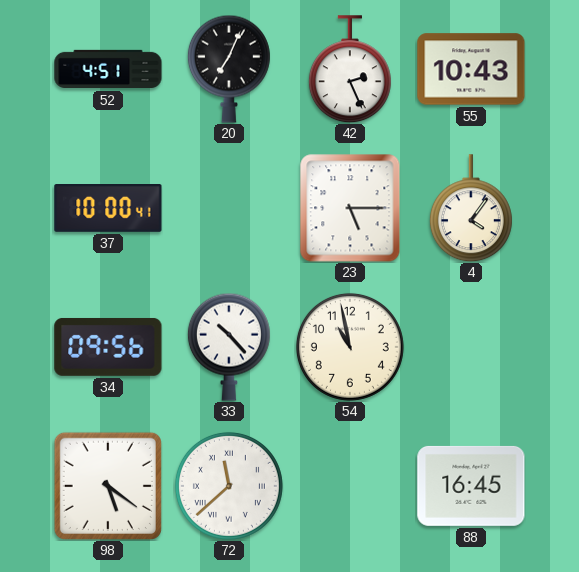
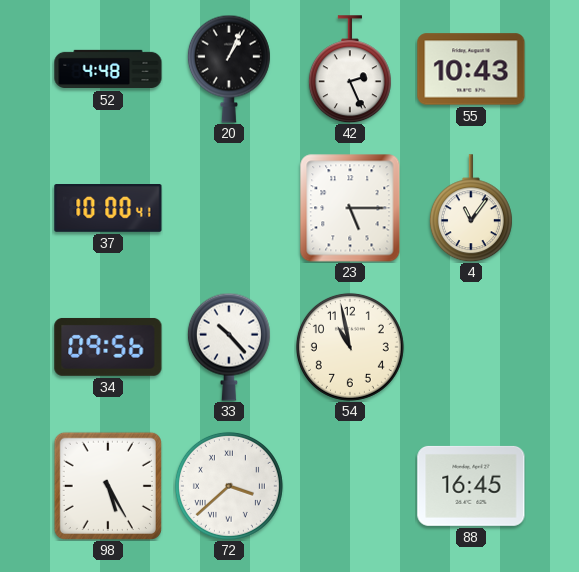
52: 4:51 -> 4:48 (108, 69)
20: 7:04 -> 1:04 (229, 69)
4: 4:06 -> 11:06 (471, 208)
98: 5:21 -> 5:25 (108, 486)
72: 11:38 -> 3:38 (229, 486)
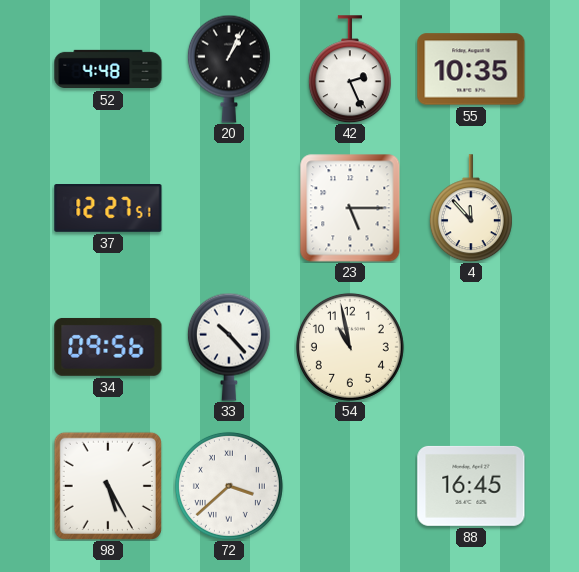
55: 10:43 -> 10:35 (471, 69)
37: 10:00 -> 12:27 (108, 209)
4: 11:06 -> 11:53 (471, 208)
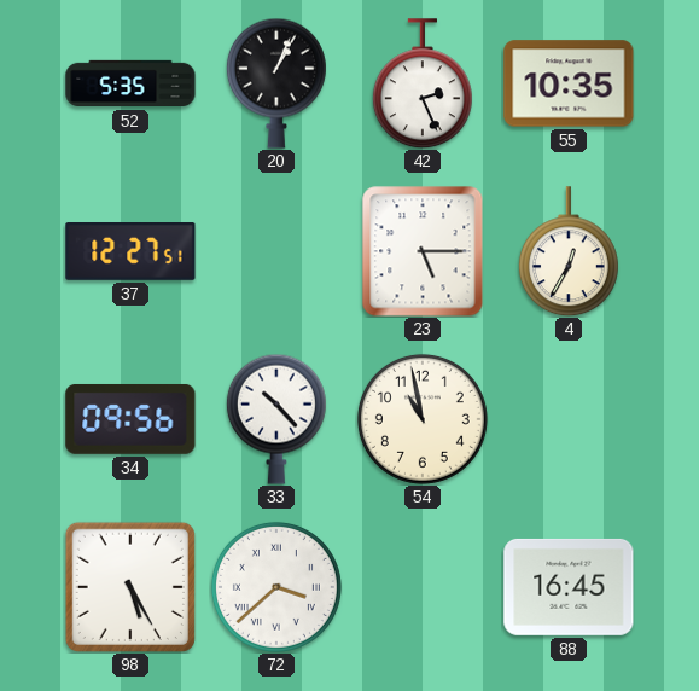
52: 4:48 -> 5:35 (130, 83)
4: 11:53 -> 12:35 (569, 251)
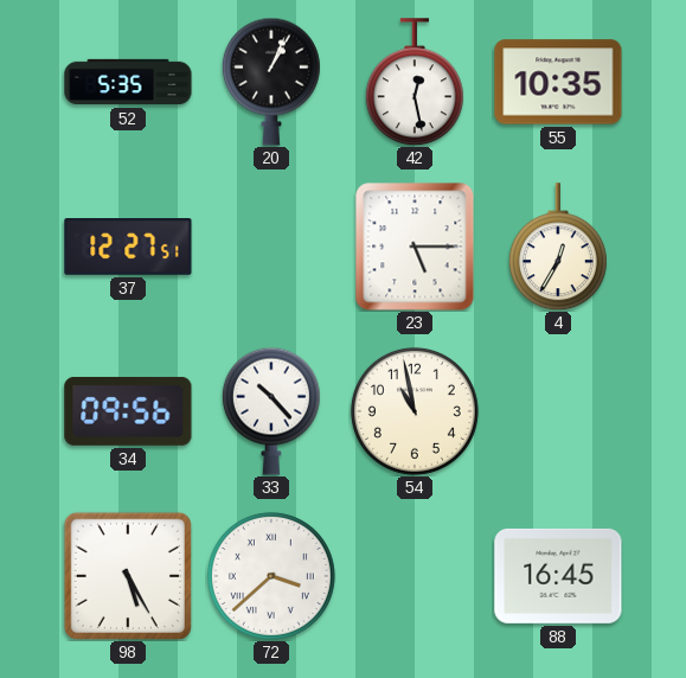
42: 2:26 -> 12:28 (415, 82)
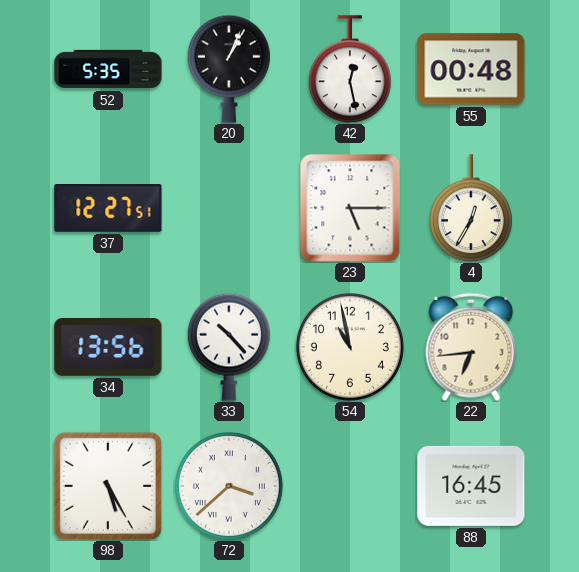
55: 10:35 -> 00:48 (471, 69)
34: 09:56 -> 13:56 (108, 347)
22: none -> 6:44 (471, 347)
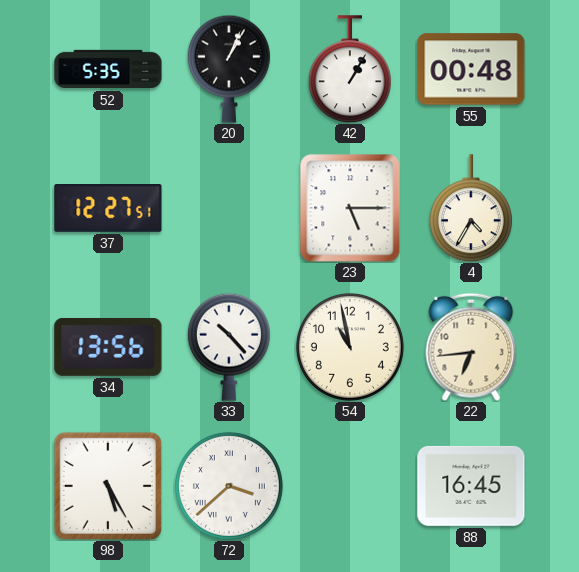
42: 12:28 -> 1:05 (350, 69)
4: 12:35 -> 4:35 (471, 208)
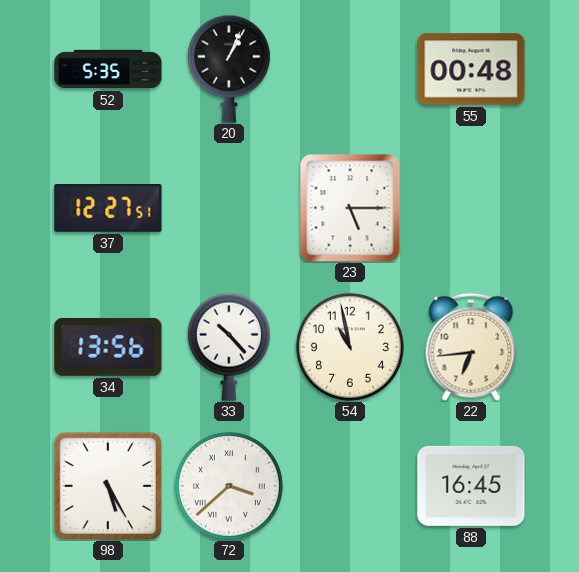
42: 1:05 -> none (350, 69)
4: 4:35 -> none (471, 208)
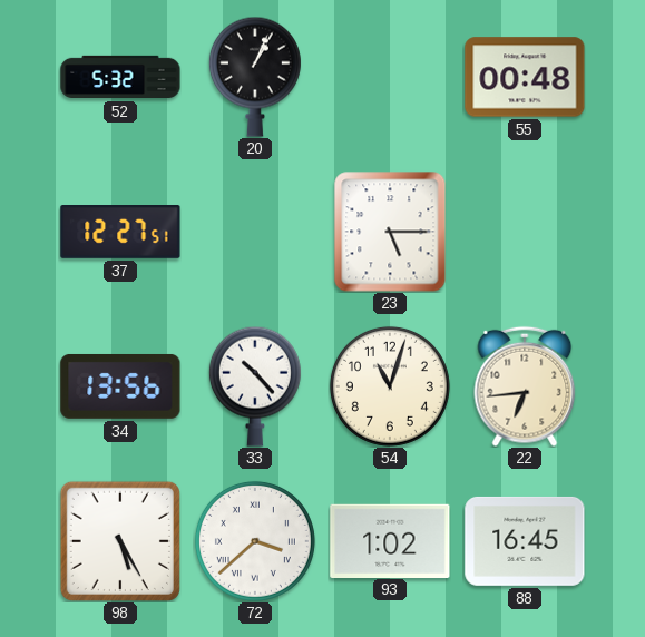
52: 5:35 -> 5:32 (120, 77)
54: 10:58 -> 11:03 (390, 386)
93: none -> 1:02 (390, 540)
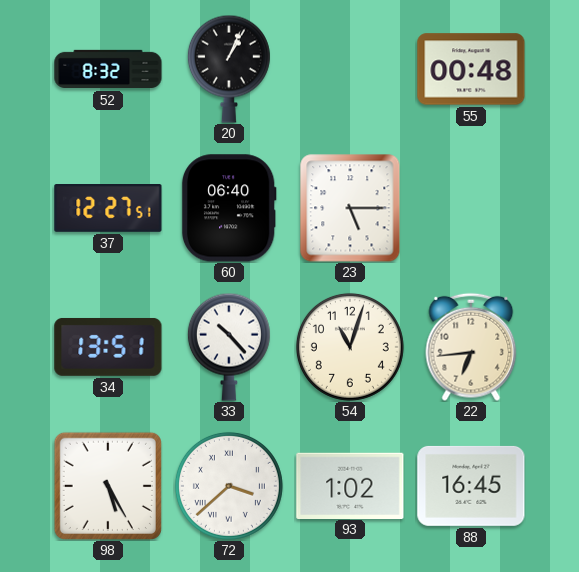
52: 5:32 -> 8:32 (108, 69)
60: none -> 06:40 (229, 208)
34: 13:56 -> 13:51 (108, 347)
